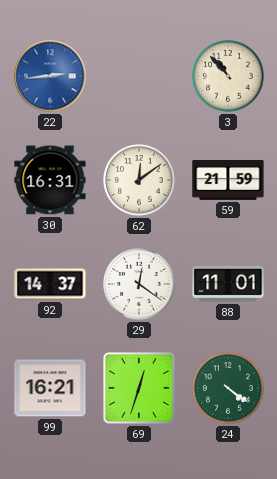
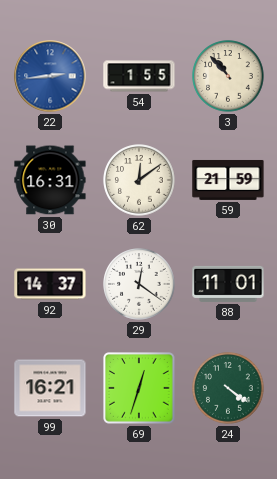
54: none -> 1:55 (139, 76)
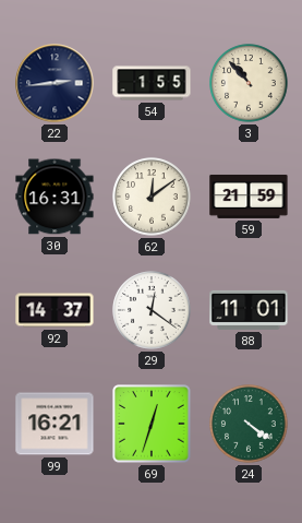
22 dial: blue -> navy (55, 83)
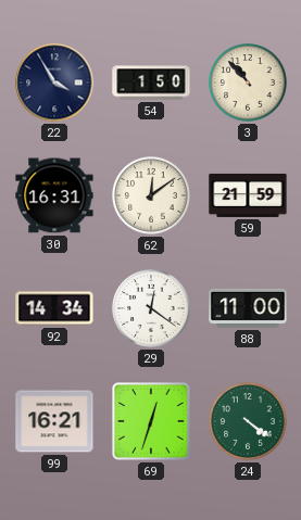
22: 2:44 -> 3:55 (54, 83)
54: 1:55 -> 1:50 (151, 83)
92: 14:37 -> 14:34 (54, 308)
88: 11:01 -> 11:00 (248, 308)
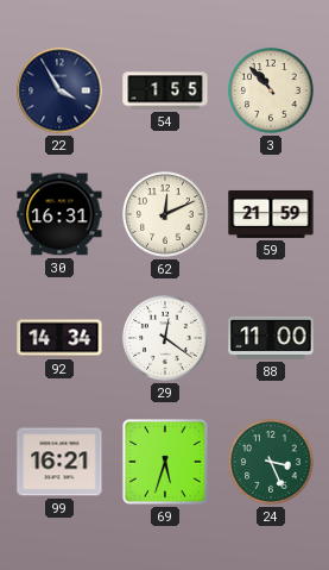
54: 1:50 -> 1:55 (165, 90)
62: 12:09 -> 12:11 (165, 214)
69: 12:33 -> 5:33 (165, 462)
24: 4:21 -> 3:26 (271, 462)
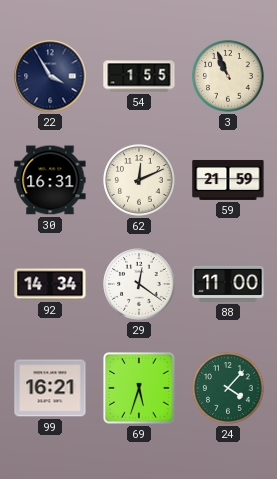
3: 10:53 -> 10:56 (228, 76)
24: 3:26 -> 4:07 (228, 388)
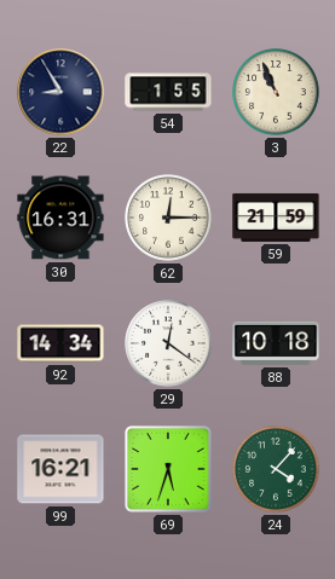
22: 3:55 -> 8:55 (60, 92)
62: 12:11 -> 12:15 (168, 218)
88: 11:00 -> 10:18 (276, 343)
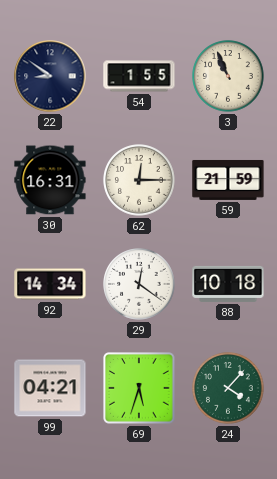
22: 8:55 -> 8:51 (50, 76)
99: 16:21 -> 04:21 (50, 388)
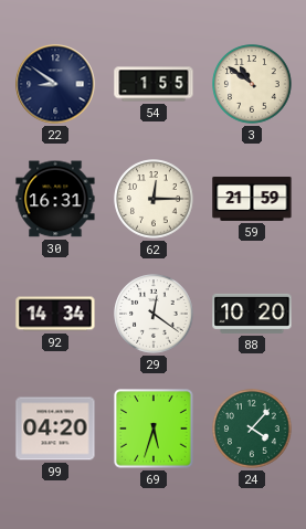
3: 10:56 -> 10:51 (252, 84)
88: 10:18 -> 10:20 (252, 314)
99: 04:21 -> 04:20 (55, 429)
